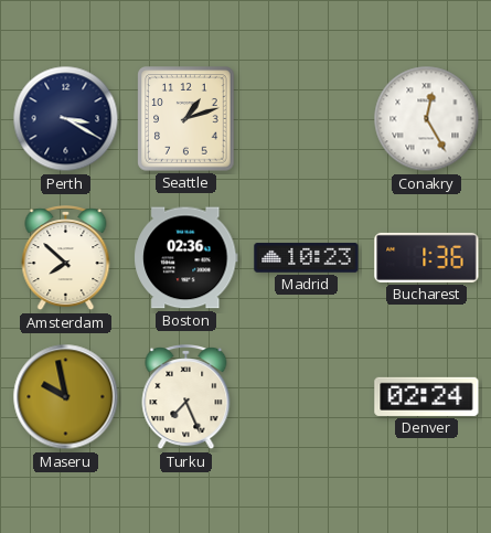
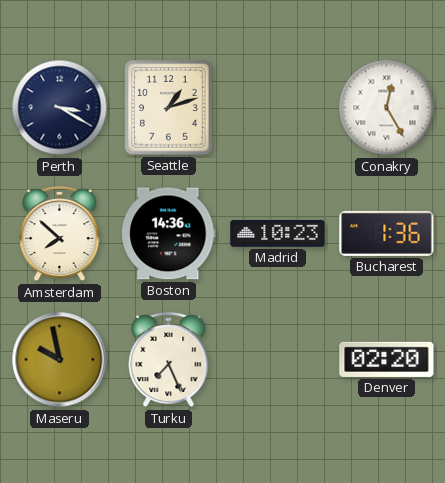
Boston: 02:36 -> 14:36 (169, 234)
Denver: 02:24 -> 02:20 (387, 359)
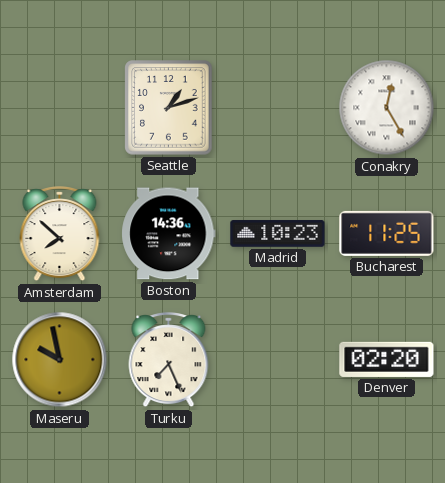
Perth: 3:20 -> none (60, 108)
Bucharest: 1:36 -> 11:25 (387, 233)
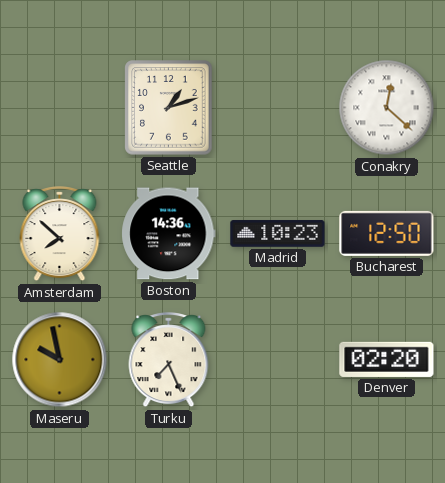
Conakry: 12:25 -> 12:22 (387, 108)
Bucharest: 11:25 -> 12:50 (387, 233)
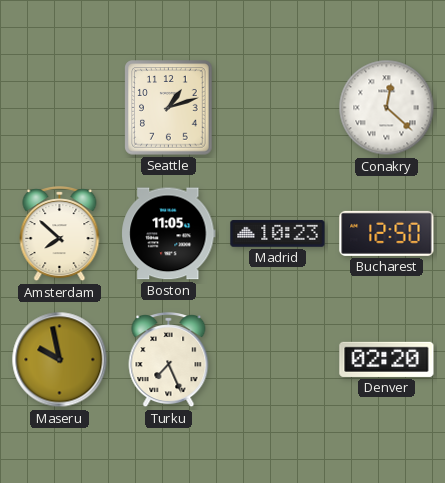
Boston: 14:36 -> 11:05 (169, 234)
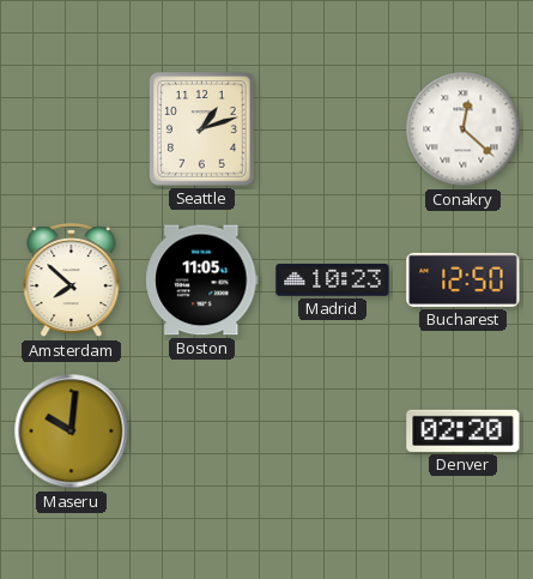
Maseru: 9:58 -> 10:01 (72, 432)
Turku: 7:26 -> none (169, 361)
